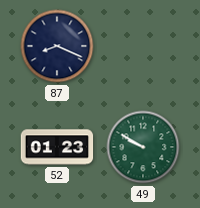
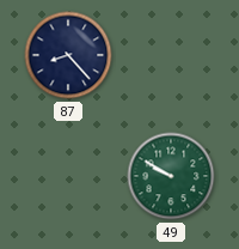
87: 8:19 -> 8:23 (68, 55)
52: 01:23 -> none (57, 147)
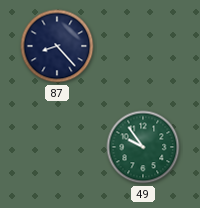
49: 9:50 -> 9:54 (143, 147)
